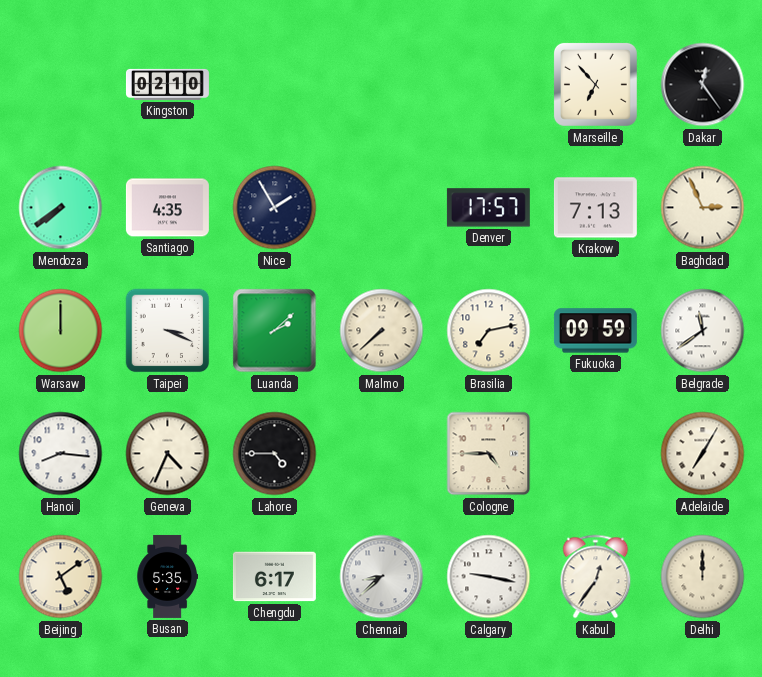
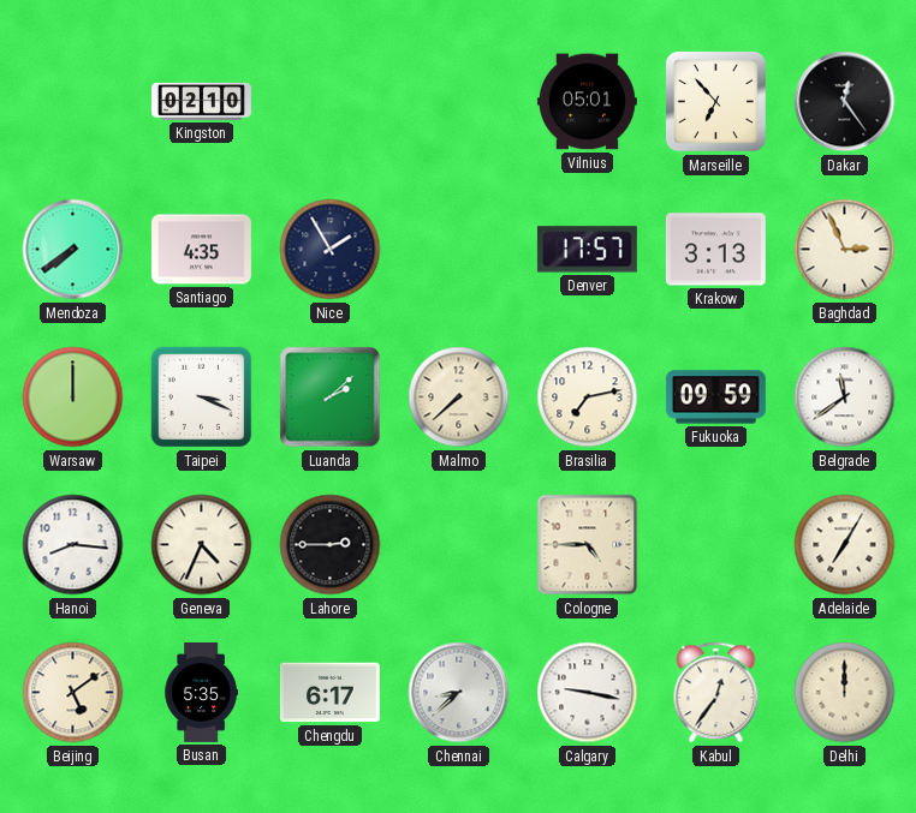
Vilnius: none -> 05:01 (587, 102)
Krakow: 7:13 -> 3:13 (715, 250)
Lahore: 4:45 -> 2:45 (331, 545)
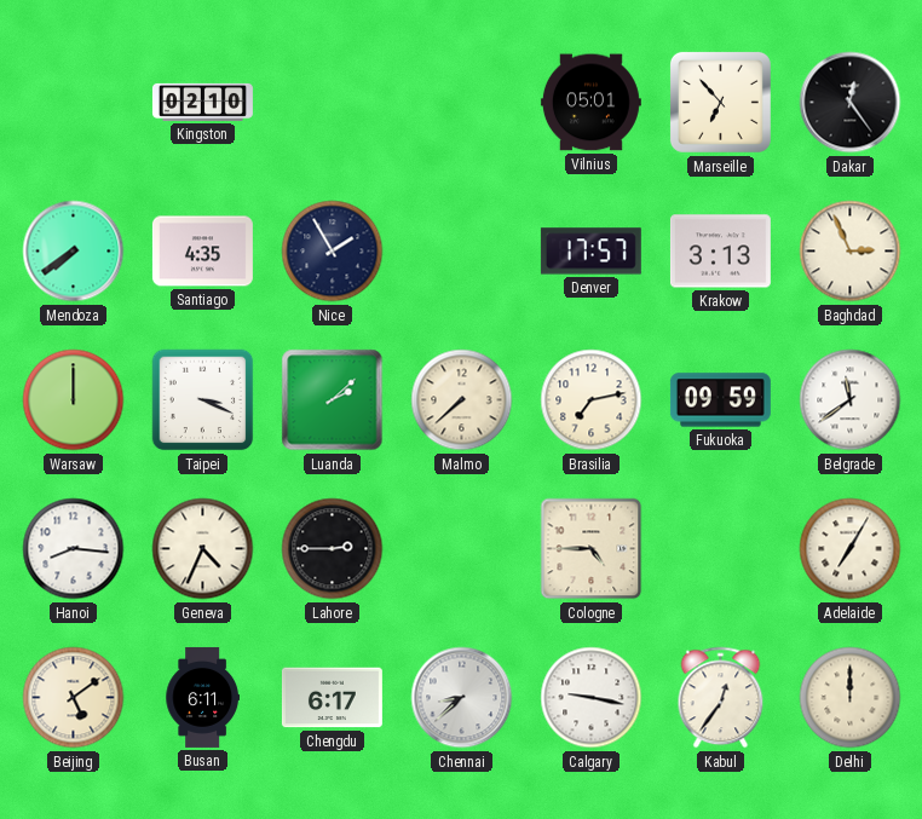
Busan: 5:35 -> 6:11 (202, 697)
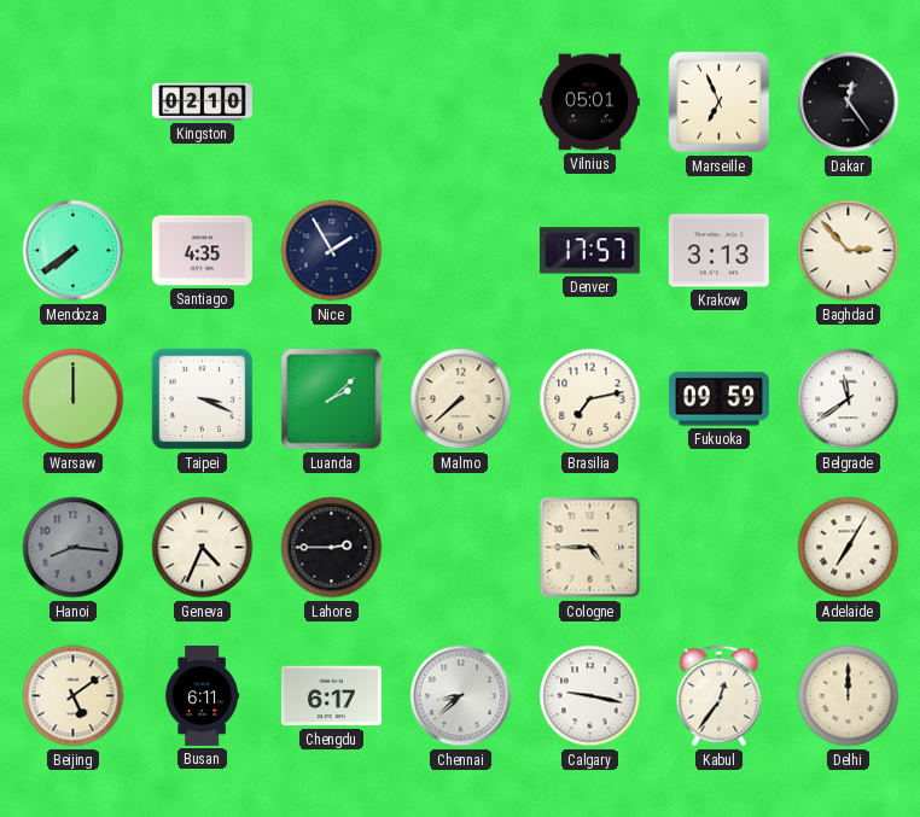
Marseille: 6:53 -> 6:56 (718, 101)
Baghdad: 2:56 -> 2:53 (849, 251)
Hanoi dial: white -> grey (74, 548)
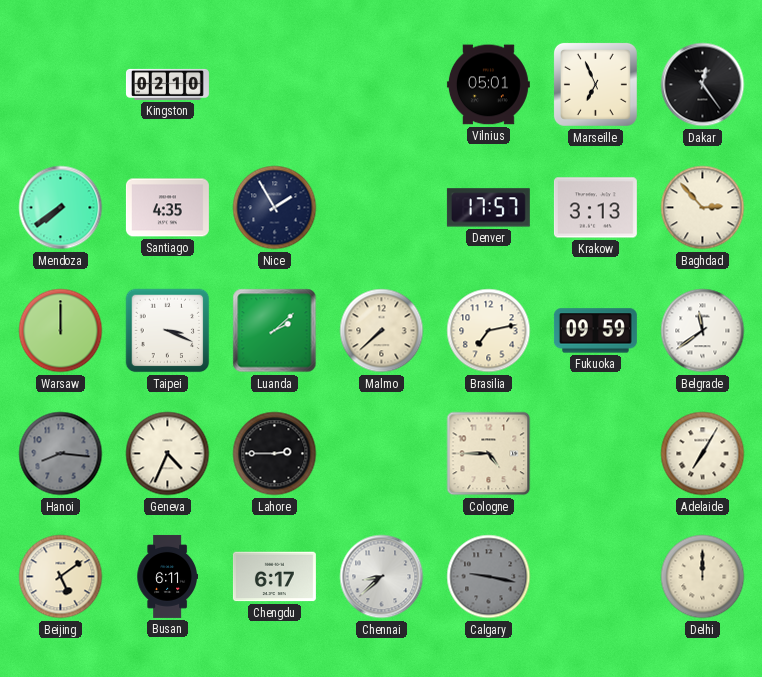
Calgary dial: white -> grey (489, 577)
Kabul: 12:36 -> none (720, 696)
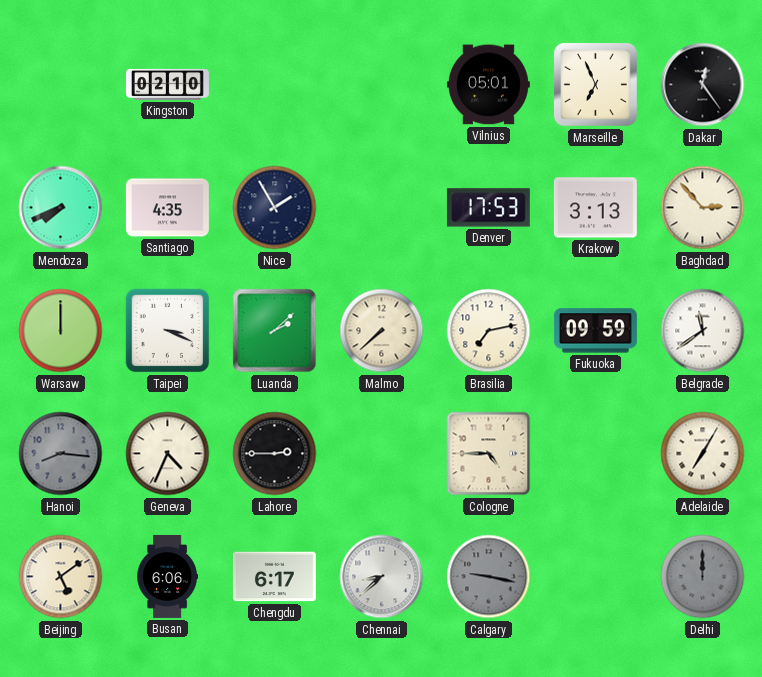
Mendoza: 7:39 -> 7:41 (61, 208)
Denver: 17:57 -> 17:53 (488, 208)
Busan: 6:11 -> 6:06 (167, 576)
Delhi dial: cream -> grey (703, 577)
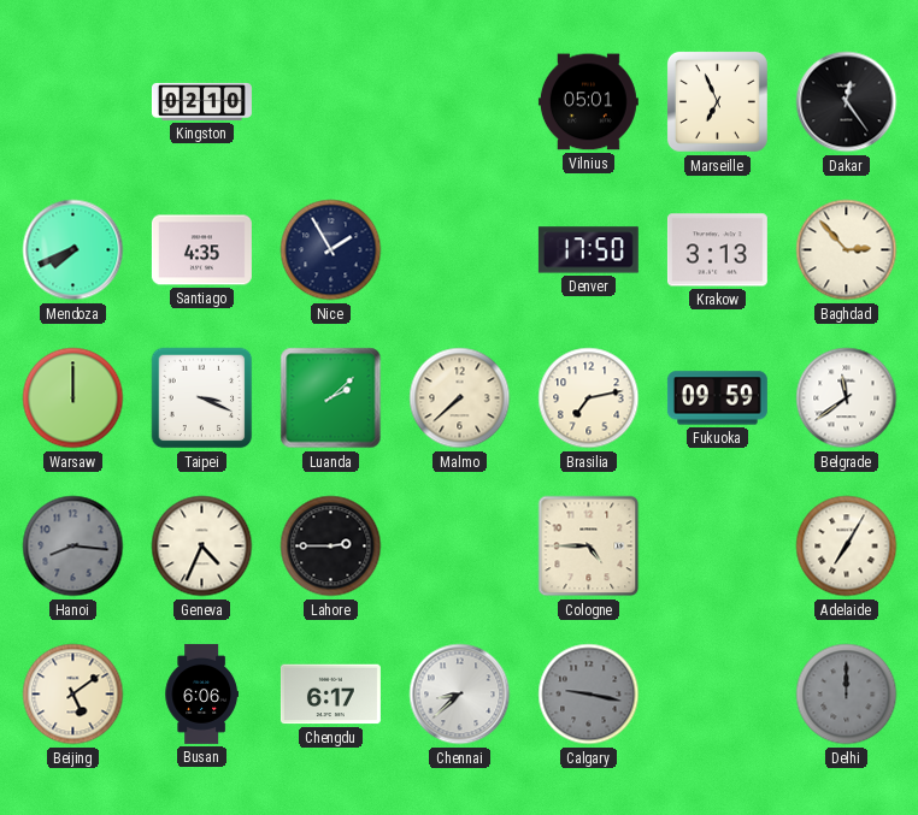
Denver: 17:53 -> 17:50 (588, 250)
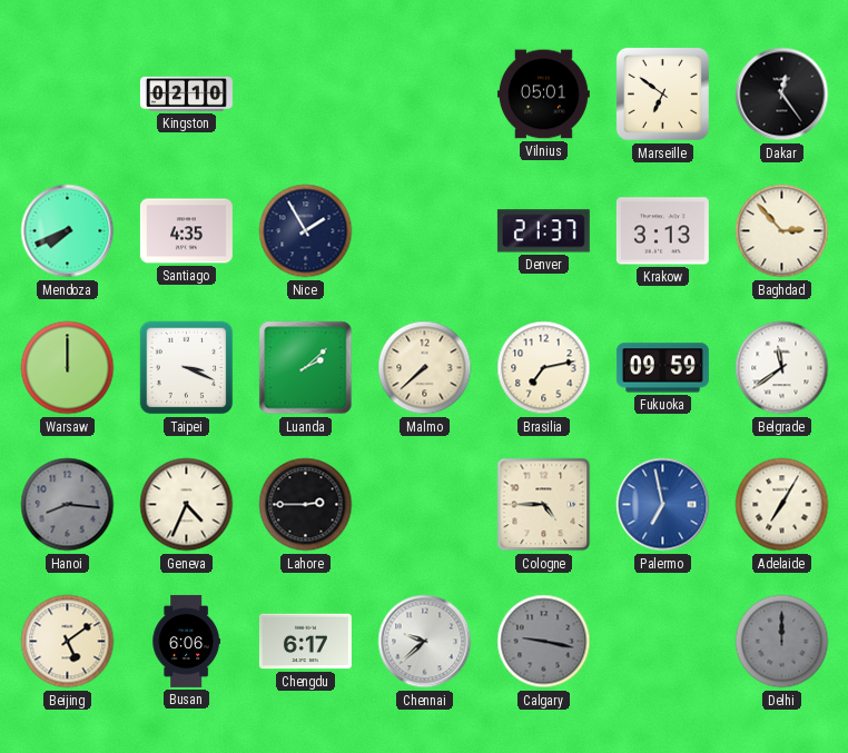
Marseille: 6:56 -> 6:51 (662, 93)
Denver: 17:50 -> 21:37 (543, 231)
Palermo: none -> 6:58 (663, 505)
Chennai: 8:38 -> 9:38 (425, 642)
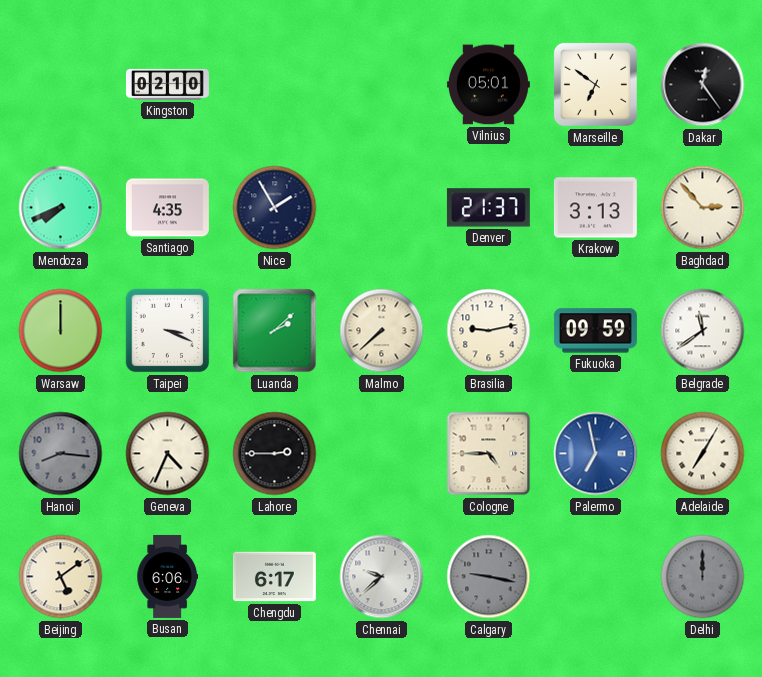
Brasilia: 7:13 -> 9:13 (489, 331)
